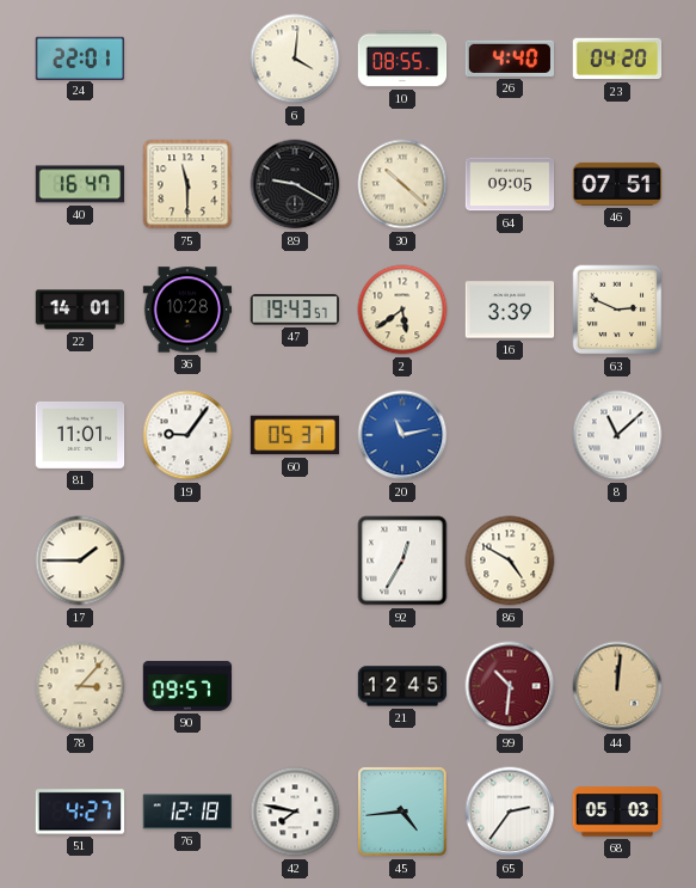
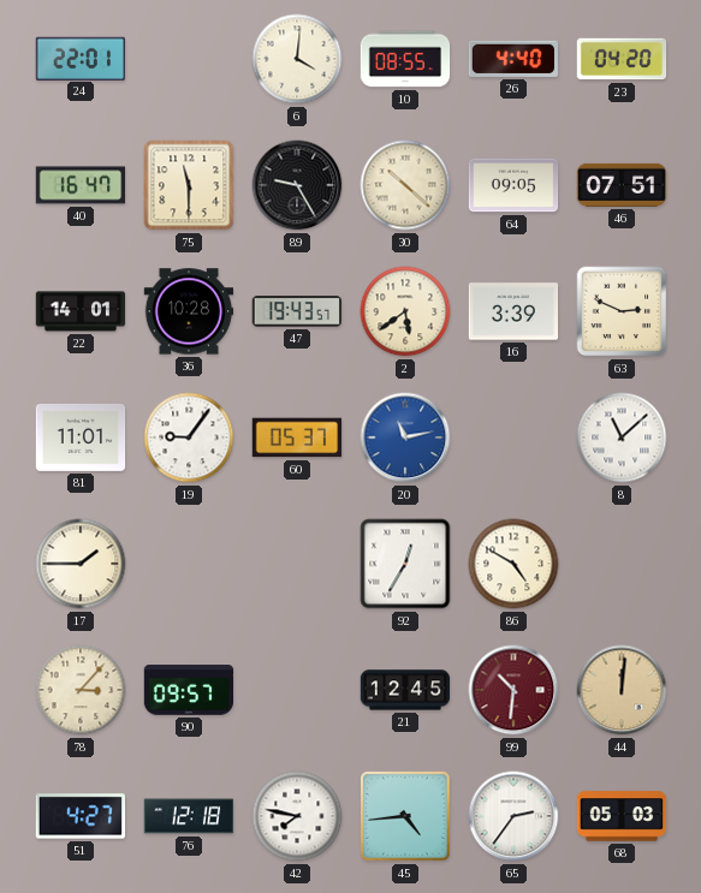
89: 9:20 -> 9:25 (297, 185)
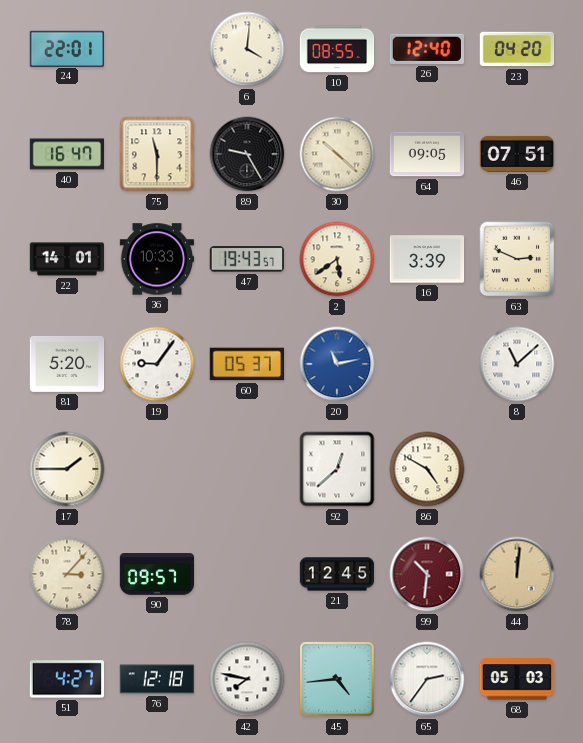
26: 4:40 -> 12:40 (426, 49)
36: 10:28 -> 10:33 (157, 259)
81: 11:01 -> 5:20 (67, 364)
92: 12:35 -> 12:38 (337, 469)
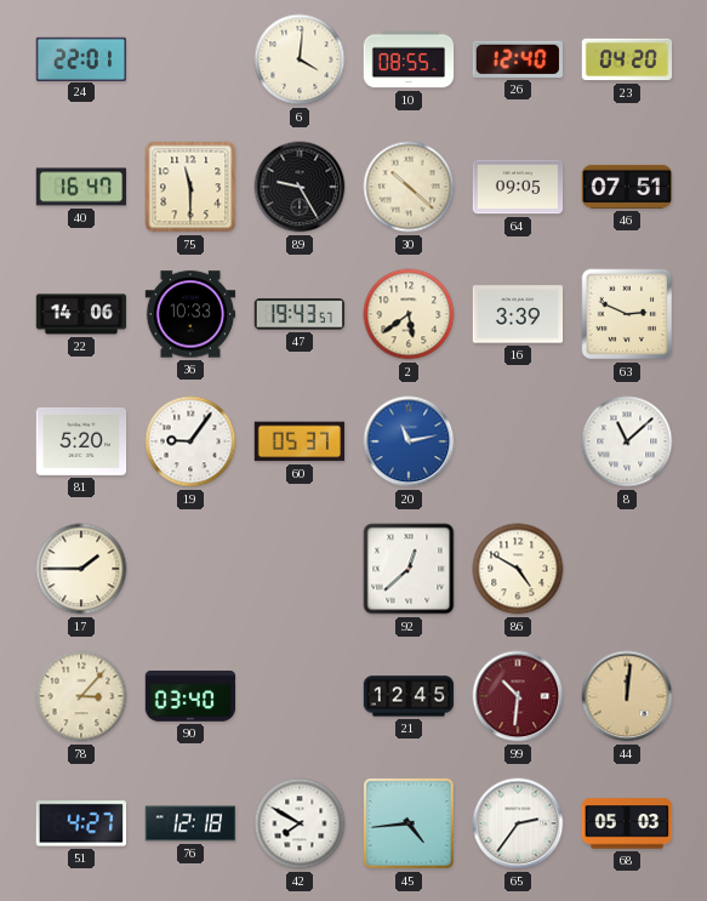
22: 14:01 -> 14:06 (81, 314)
90: 09:57 -> 03:40 (190, 696)
42: 7:47 -> 7:50 (300, 823)
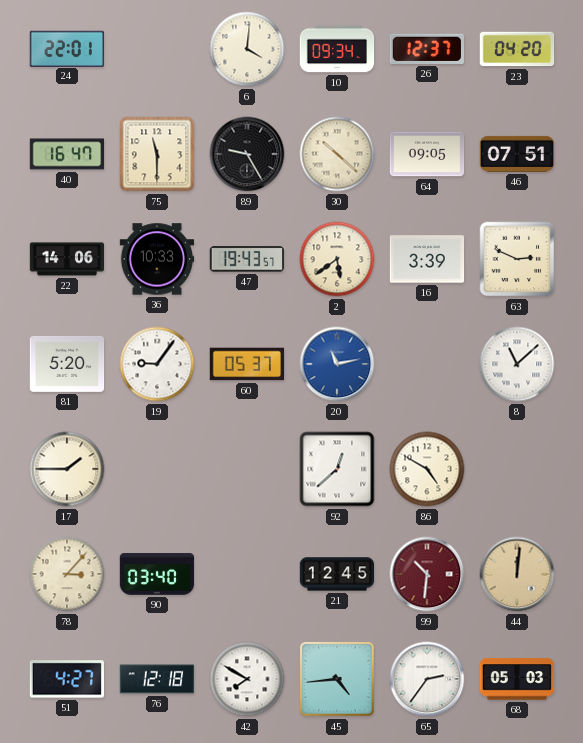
10: 08:55 -> 09:34 (337, 49)
26: 12:40 -> 12:37 (426, 49)
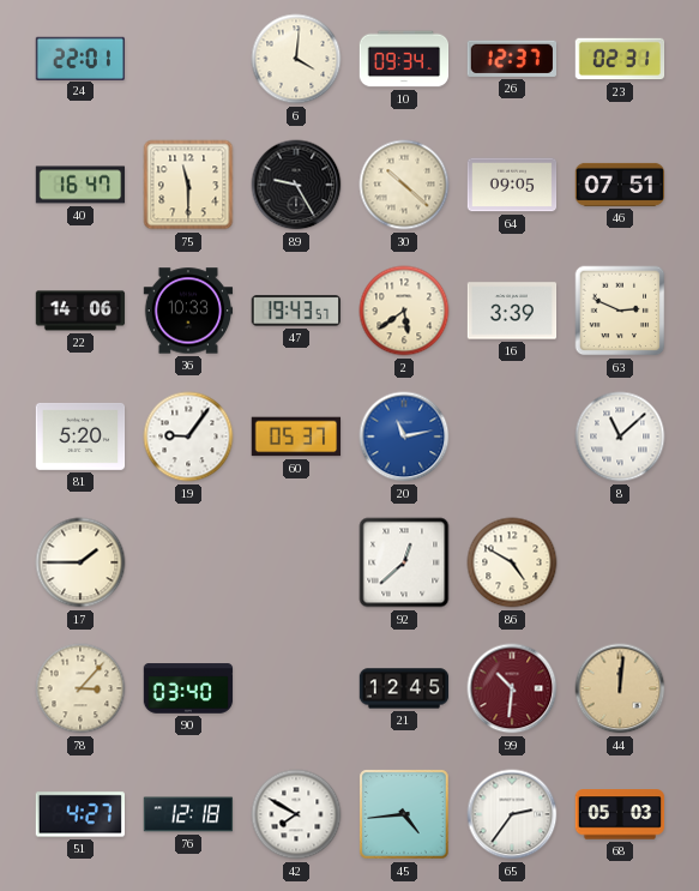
23: 04:20 -> 02:31 (620, 59)
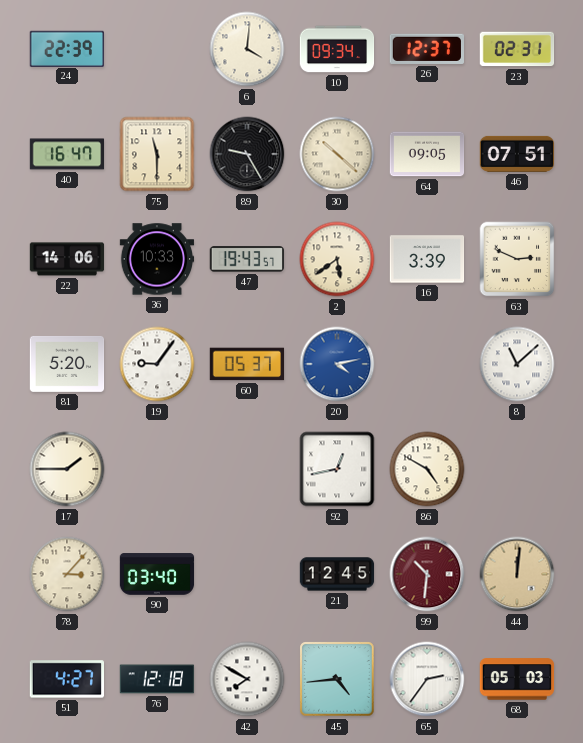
24: 22:01 -> 22:39 (66, 48)
20: 11:13 -> 4:13 (337, 364)
92: 12:38 -> 12:43 (337, 469)
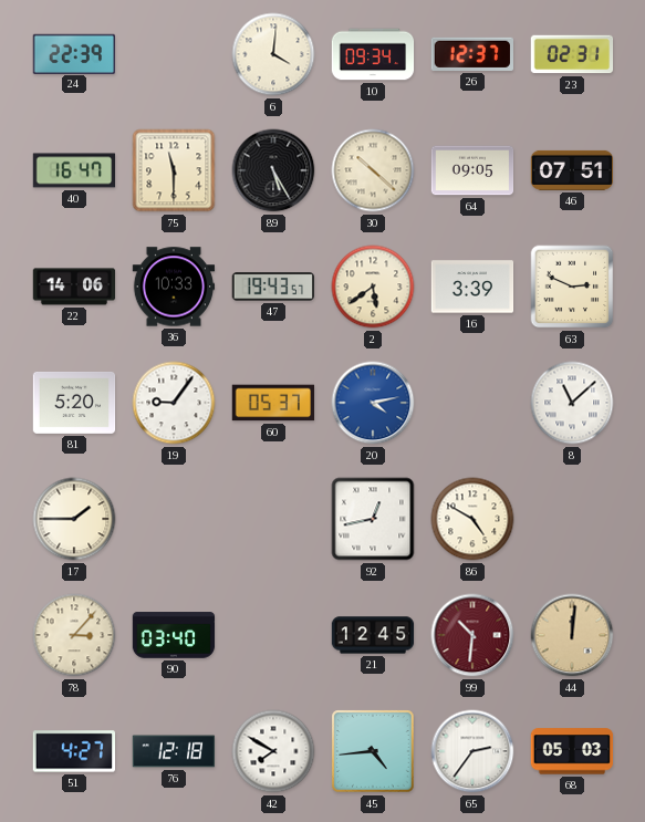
89: 9:25 -> 5:25 (273, 170)
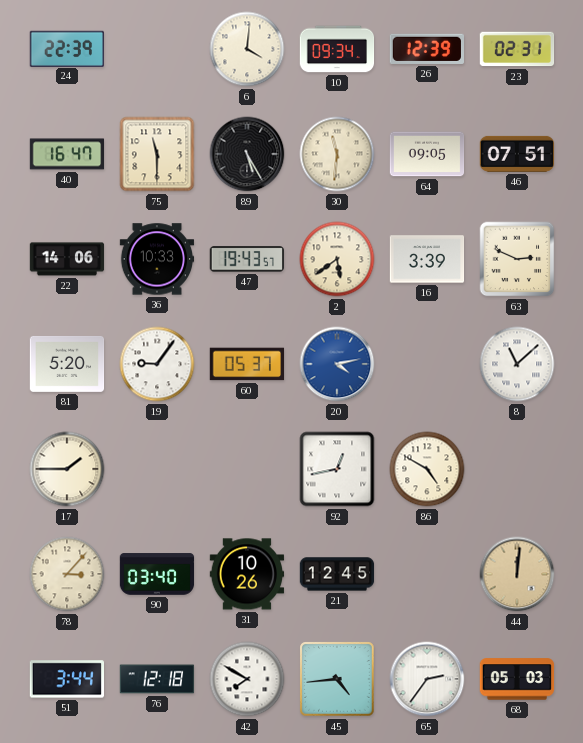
26: 12:37 -> 12:39 (426, 49)
30: 10:22 -> 11:31 (337, 154)
31: none -> 10:26 (247, 574)
99: 10:31 -> none (472, 635)
51: 4:27 -> 3:44 (66, 679)
